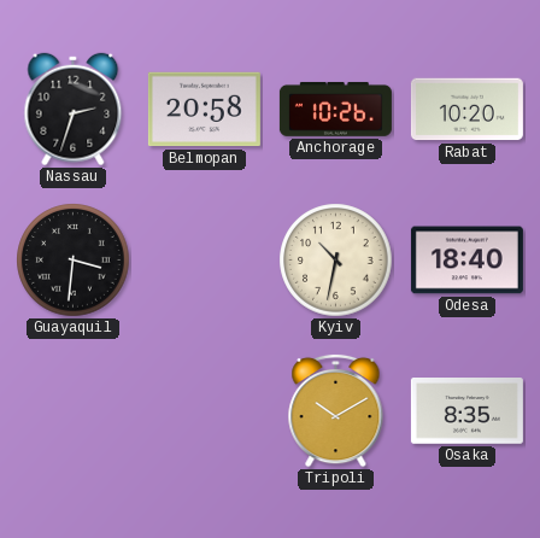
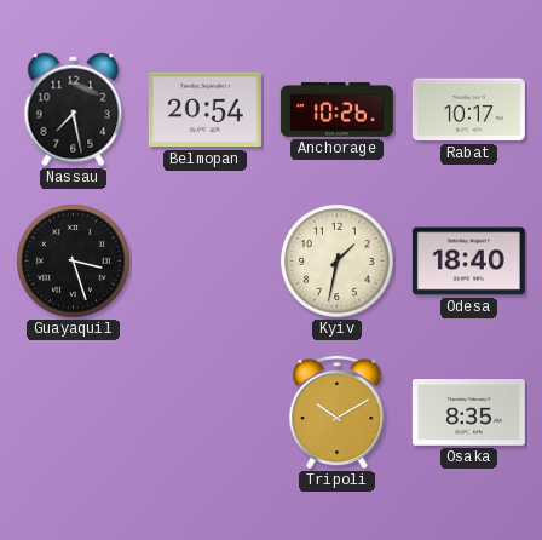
Nassau: 2:33 -> 7:28 (74, 110)
Belmopan: 20:58 -> 20:54 (204, 110)
Rabat: 10:20 -> 10:17 (468, 110)
Guayaquil: 3:31 -> 3:27 (74, 262)
Kyiv: 10:32 -> 1:32 (338, 262)
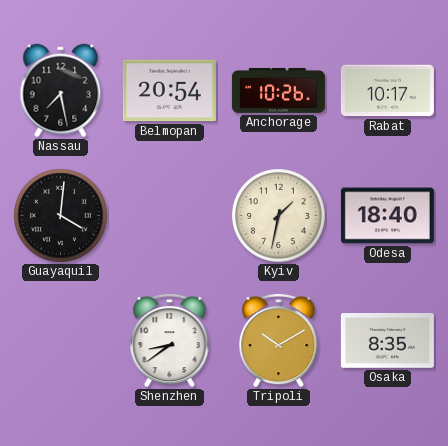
Guayaquil: 3:27 -> 4:01 (61, 216)
Shenzhen: none -> 8:39 (170, 340)
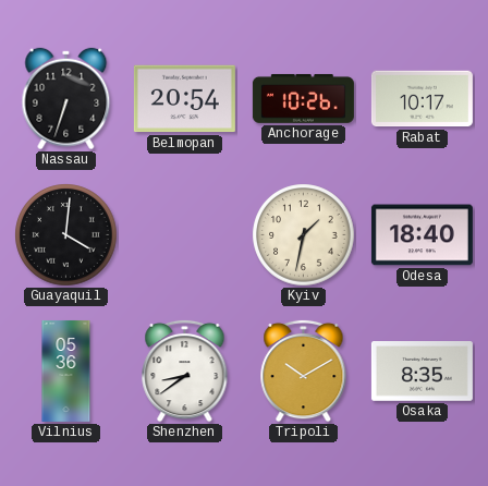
Nassau: 7:28 -> 6:33 (66, 99)
Vilnius: none -> 05:36 (66, 370)
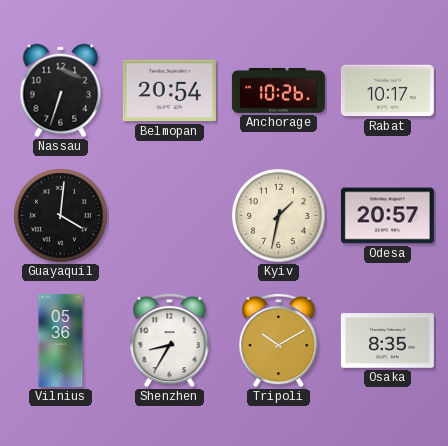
Odesa: 18:40 -> 20:57 (387, 216)
Shenzhen: 8:39 -> 8:35 (170, 340)
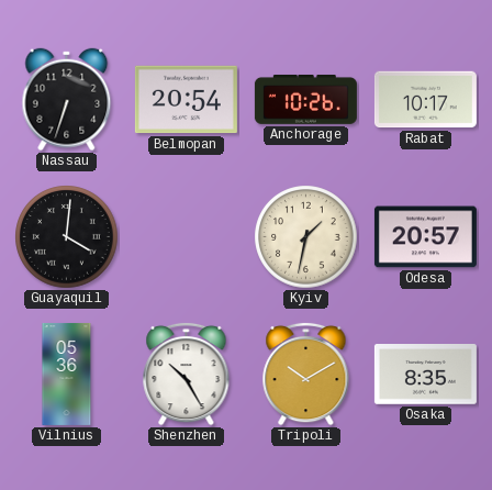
Shenzhen: 8:35 -> 10:25 (187, 374)
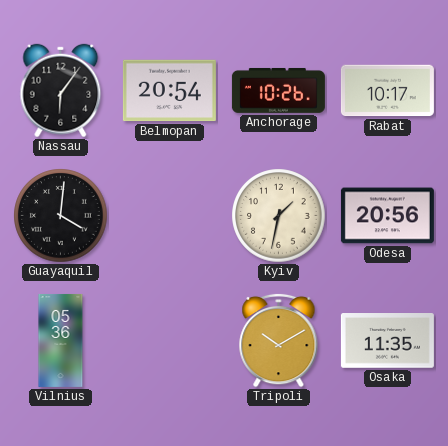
Nassau: 6:33 -> 6:06 (61, 91)
Odesa: 20:57 -> 20:56 (387, 216)
Shenzhen: 10:25 -> none (187, 374)
Osaka: 8:35 -> 11:35 (387, 341)
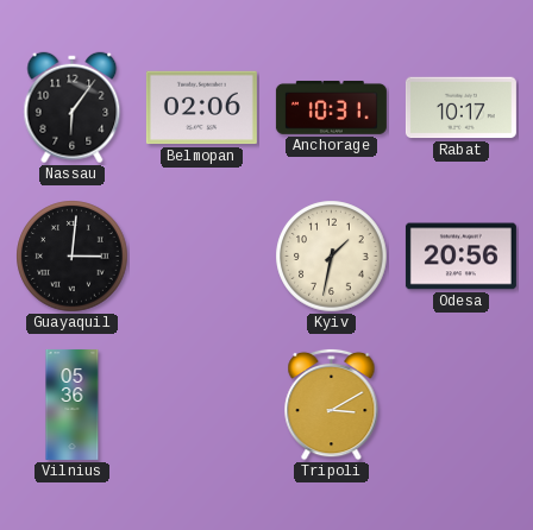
Belmopan: 20:54 -> 02:06 (201, 108)
Anchorage: 10:26 -> 10:31 (331, 107)
Guayaquil: 4:01 -> 3:01 (73, 257)
Tripoli: 10:10 -> 3:10 (332, 404)
Osaka: 11:35 -> none (387, 341)
